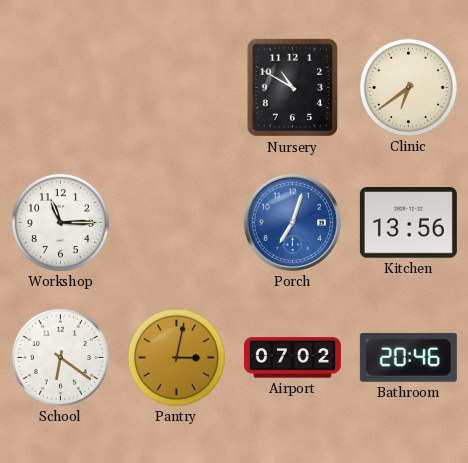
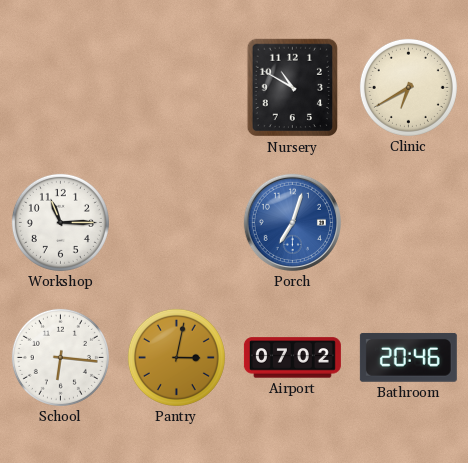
Clinic: 6:39 -> 6:40 (408, 87)
Kitchen: 13:56 -> none (408, 223)
School: 6:21 -> 6:16 (60, 357)
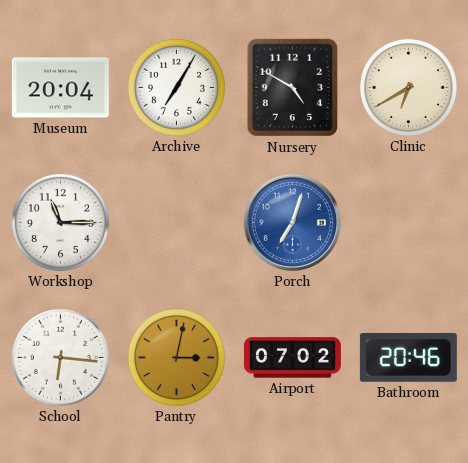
Museum: none -> 20:04 (60, 88)
Archive: none -> 7:05 (176, 87)
Nursery: 10:50 -> 4:50 (292, 88)
